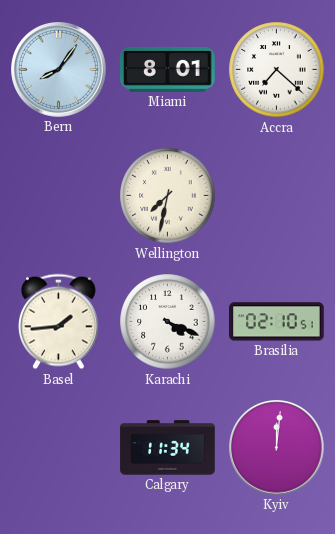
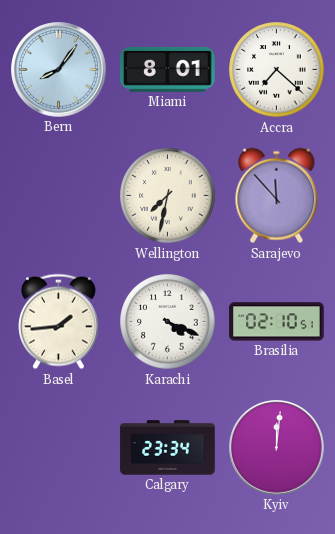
Sarajevo: none -> 11:53 (277, 196)
Calgary: 11:34 -> 23:34 (168, 448)
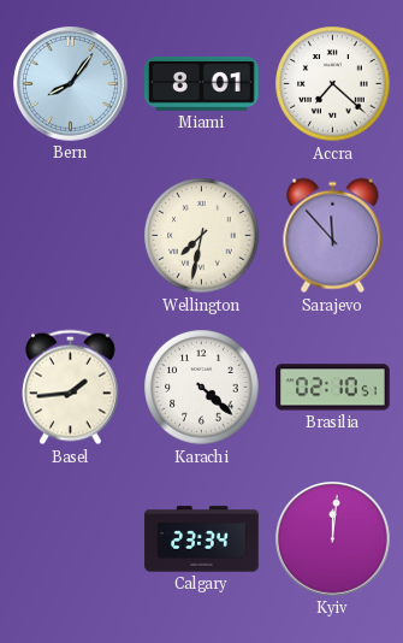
Karachi: 4:19 -> 4:22 (202, 388)
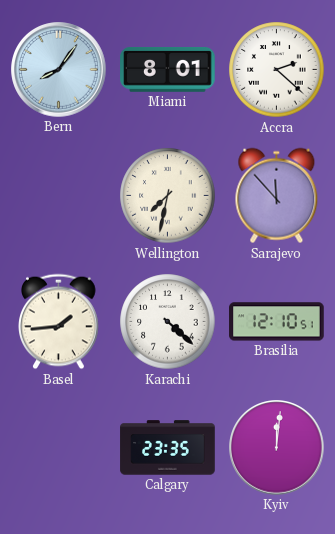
Accra: 7:22 -> 2:22 (277, 70)
Brasilia: 02:10 -> 12:10 (277, 322)
Calgary: 23:34 -> 23:35 (168, 448)
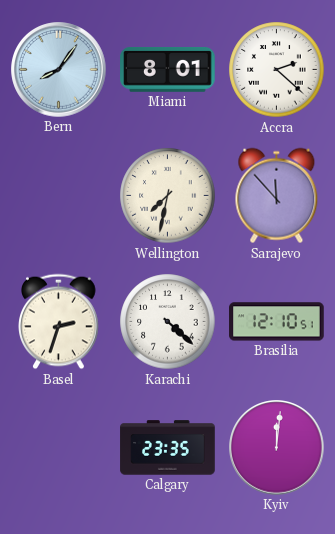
Basel: 1:44 -> 2:33 (59, 322)
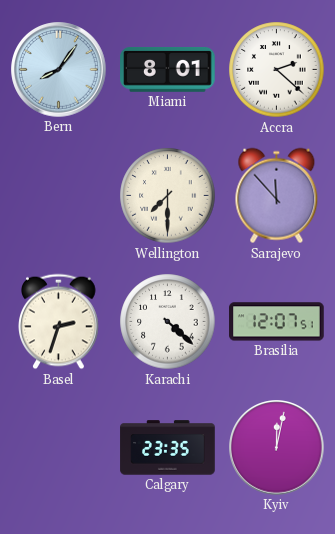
Wellington: 7:32 -> 7:30 (168, 196)
Brasilia: 12:10 -> 12:07 (277, 322)
Kyiv: 12:01 -> 12:02 (277, 448)
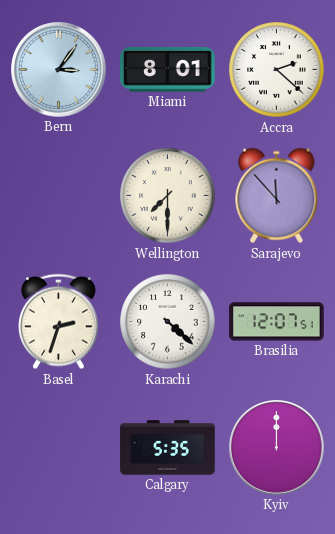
Bern: 8:06 -> 3:06 (59, 70)
Calgary: 23:35 -> 5:35 (168, 448)
Kyiv: 12:02 -> 12:00 (277, 448)
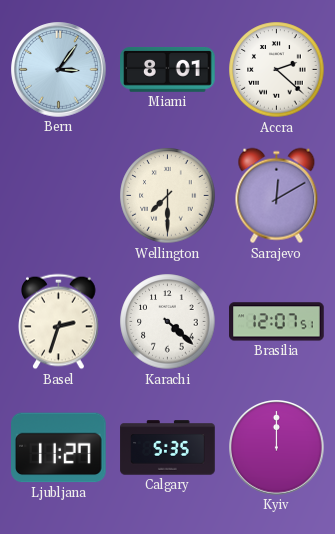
Sarajevo: 11:53 -> 12:10 (277, 196)
Ljubljana: none -> 11:27 (59, 448)
